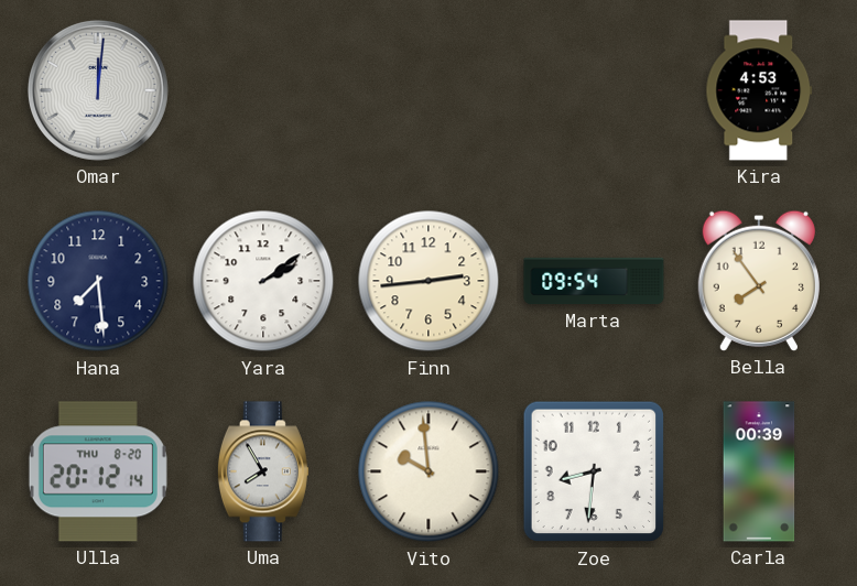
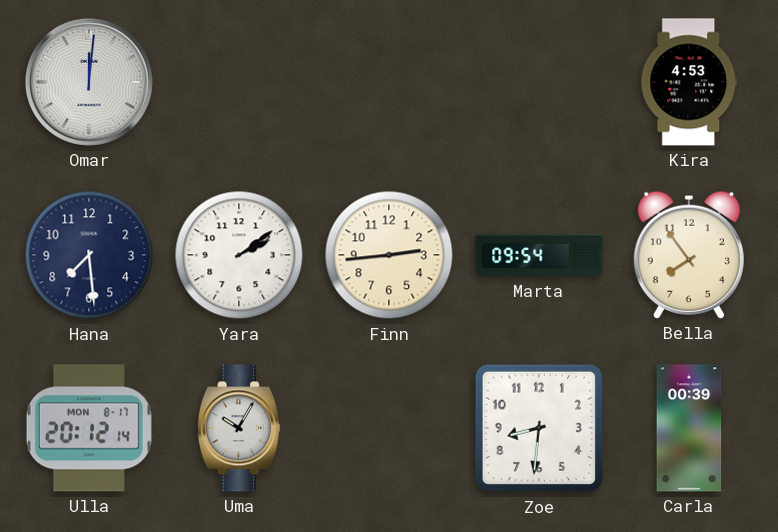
Ulla date: THU 8-20 -> MON 8-17 (89, 428)
Uma: 7:55 -> 10:05 (239, 428)
Vito: 9:59 -> none (428, 471)
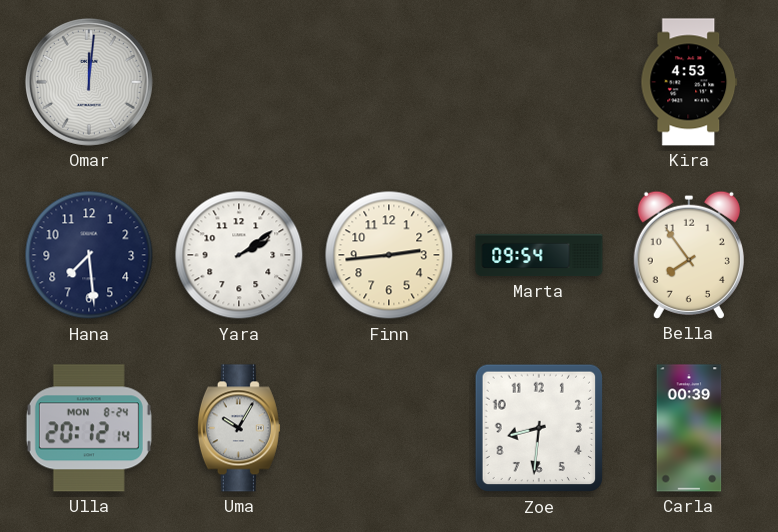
Ulla date: MON 8-17 -> MON 8-24 (89, 428)
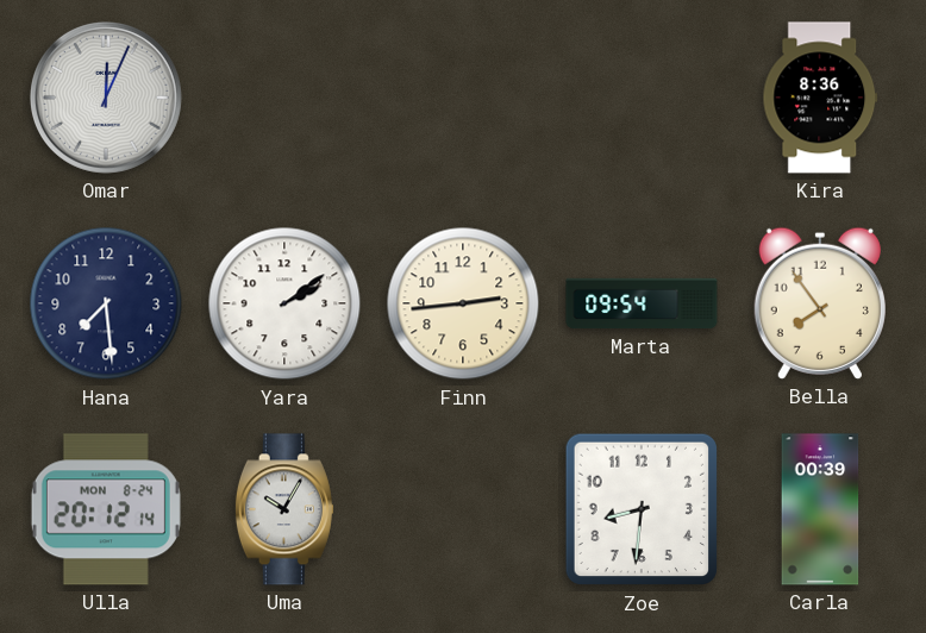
Omar: 12:01 -> 12:04 (106, 98)
Kira: 4:53 -> 8:36 (820, 98)
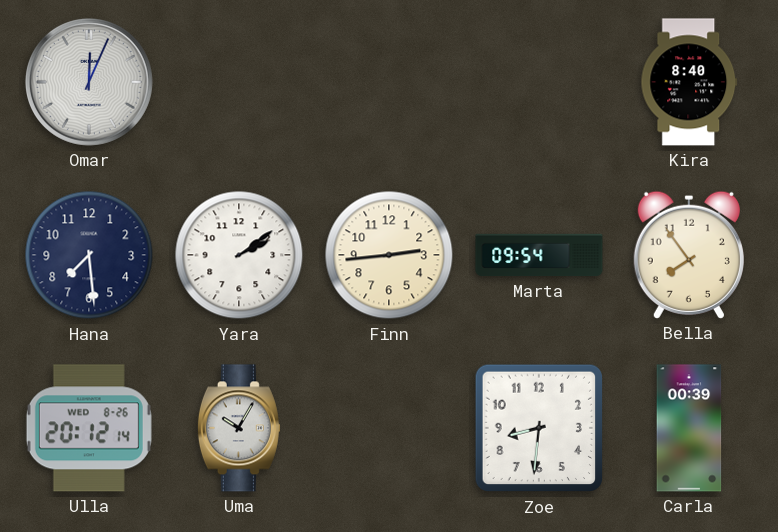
Kira: 8:36 -> 8:40 (689, 82)
Ulla date: MON 8-24 -> WED 8-26 (89, 428)
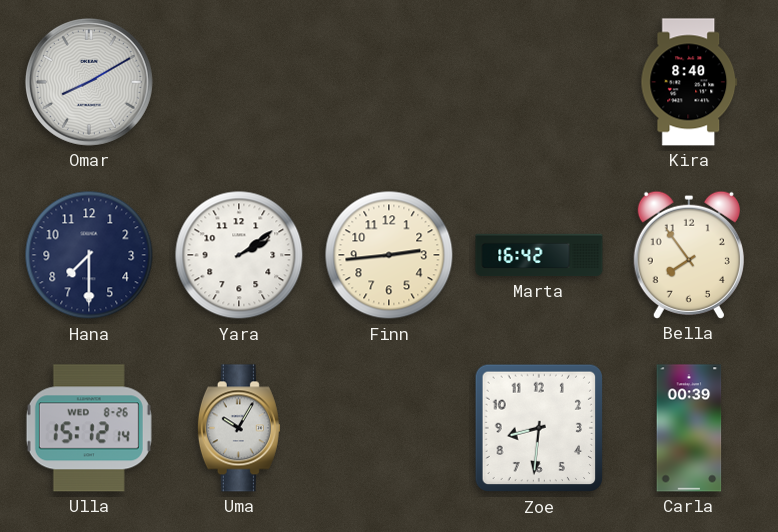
Omar: 12:04 -> 8:10 (89, 82)
Hana: 7:29 -> 7:30 (89, 255)
Marta: 09:54 -> 16:42 (539, 255)
Ulla: 20:12 -> 15:12 (89, 428)
